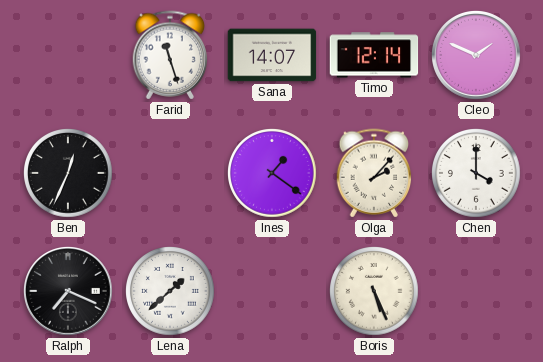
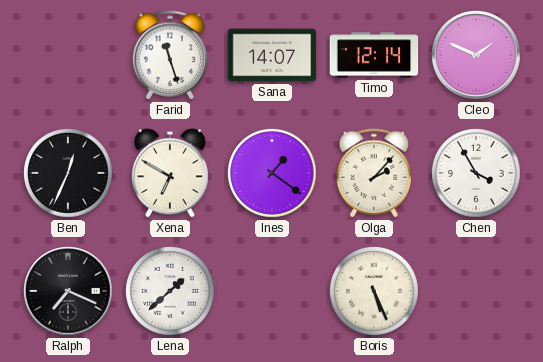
Xena: none -> 6:50 (171, 173)
Chen: 4:00 -> 3:55 (477, 174)
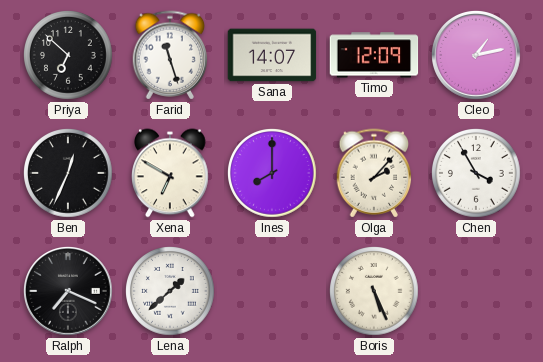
Priya: none -> 6:52 (69, 56)
Timo: 12:14 -> 12:09 (374, 55)
Cleo: 1:49 -> 1:13 (477, 56)
Ines: 1:21 -> 8:00 (273, 174)
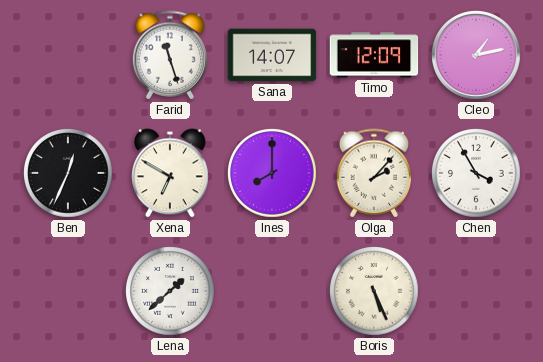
Priya: 6:52 -> none (69, 56)
Ralph: 7:19 -> none (69, 292)
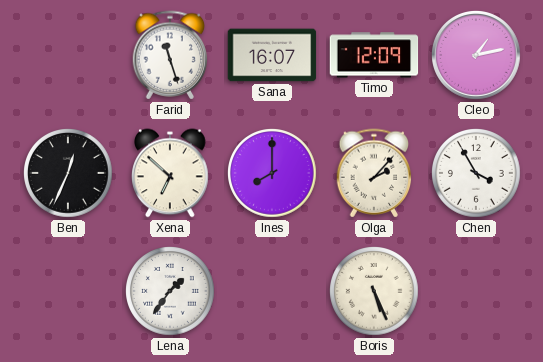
Sana: 14:07 -> 16:07 (272, 55)
Xena: 6:50 -> 6:52 (171, 173)
Lena: 1:38 -> 1:36 (171, 292)
